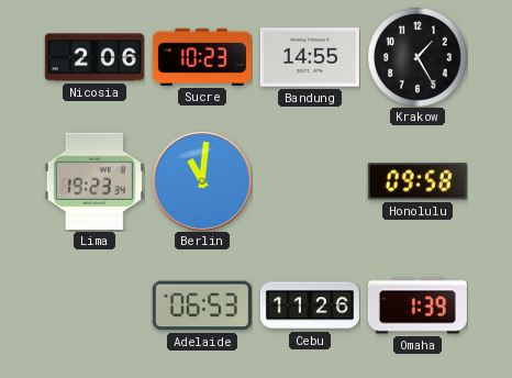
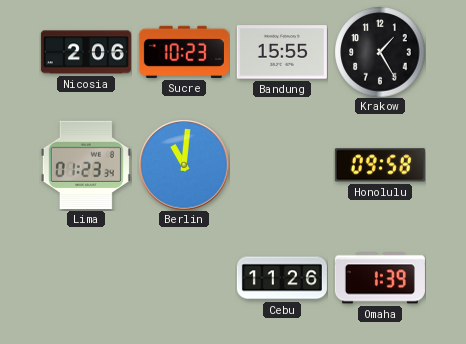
Bandung: 14:55 -> 15:55 (282, 52)
Lima: 19:23 -> 01:23 (86, 165)
Adelaide: 06:53 -> none (202, 305)
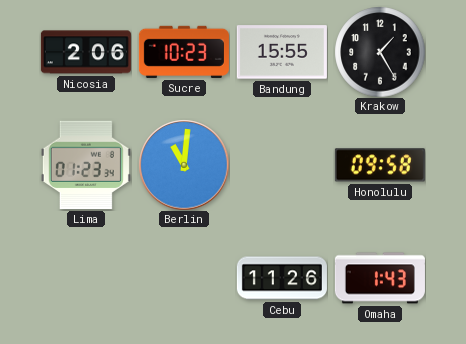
Omaha: 1:39 -> 1:43 (380, 278)
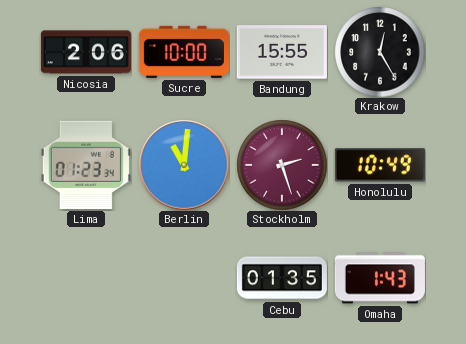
Sucre: 10:23 -> 10:00 (184, 52)
Krakow: 1:25 -> 12:25 (380, 52)
Stockholm: none -> 2:27 (282, 165)
Honolulu: 09:58 -> 10:49 (380, 165)
Cebu: 11:26 -> 01:35 (282, 278)
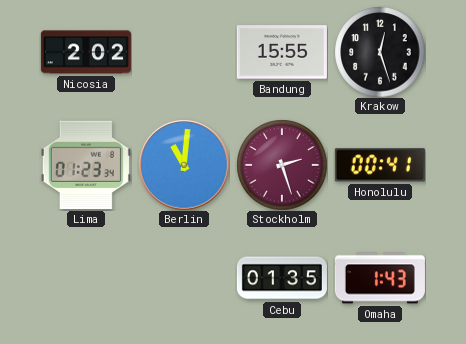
Nicosia: 2:06 -> 2:02 (86, 52)
Sucre: 10:00 -> none (184, 52)
Krakow: 12:25 -> 12:27 (380, 52)
Honolulu: 10:49 -> 00:41 (380, 165)
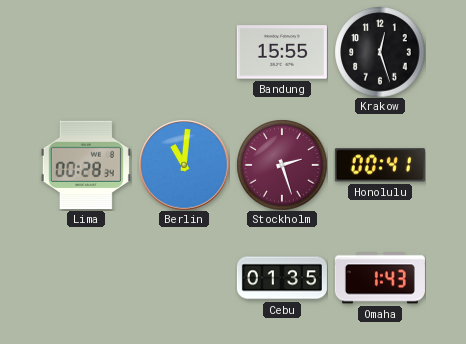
Nicosia: 2:02 -> none (86, 52)
Lima: 01:23 -> 00:28 (86, 165)
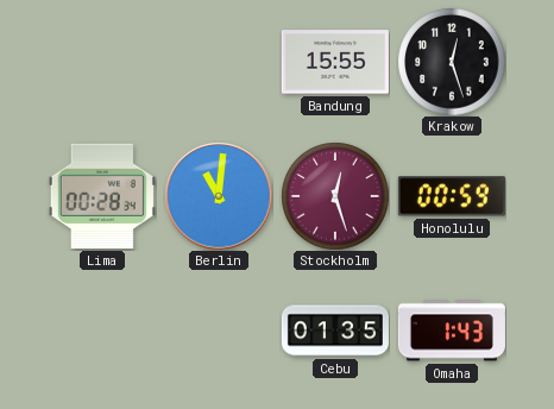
Stockholm: 2:27 -> 12:27 (335, 196)
Honolulu: 00:41 -> 00:59 (452, 196)
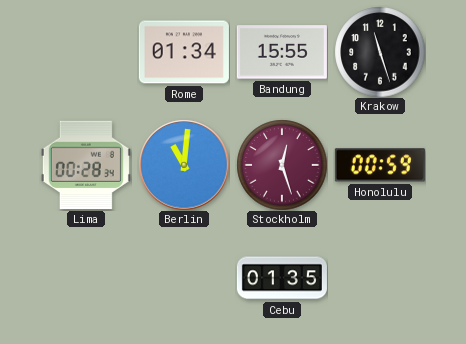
Rome: none -> 01:34 (184, 52)
Krakow: 12:27 -> 11:27 (380, 52)
Omaha: 1:43 -> none (452, 331)
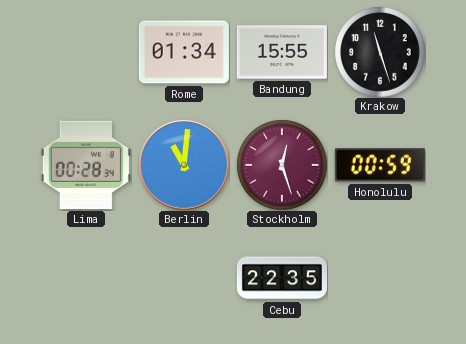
Cebu: 01:35 -> 22:35 (282, 278)
